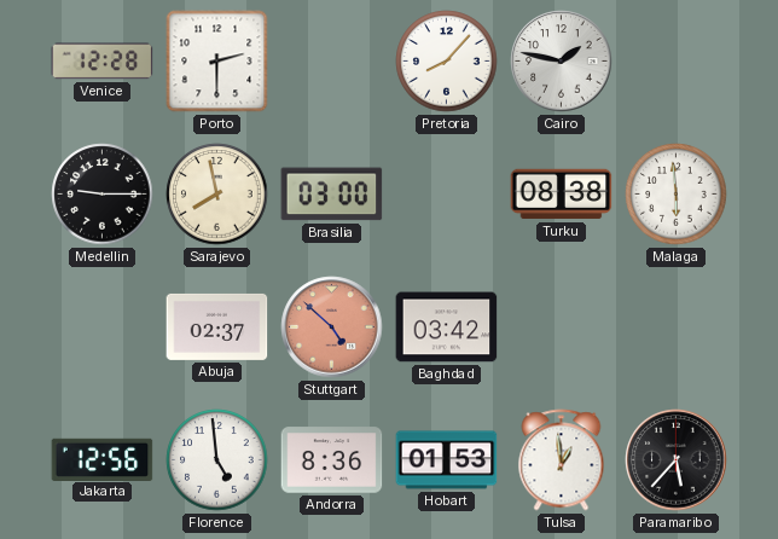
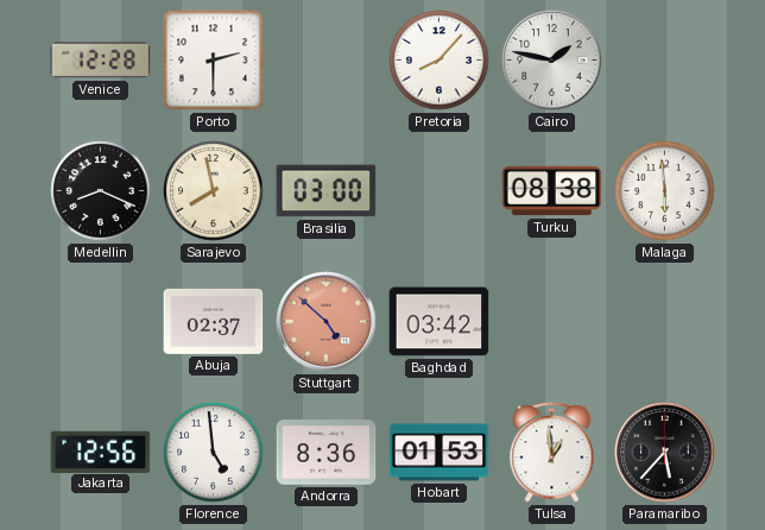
Medellin: 9:15 -> 8:19 (101, 191)
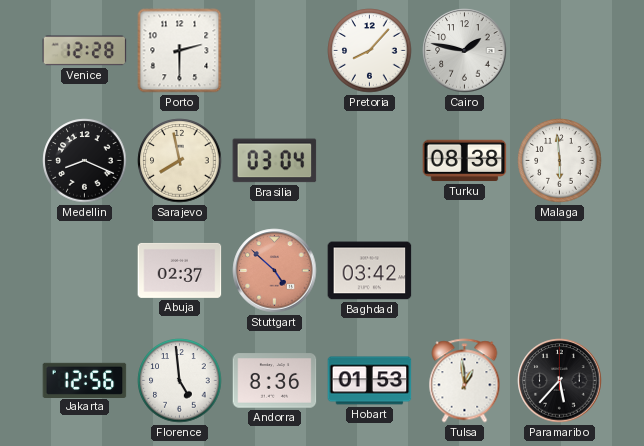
Brasilia: 03:00 -> 03:04 (275, 161)
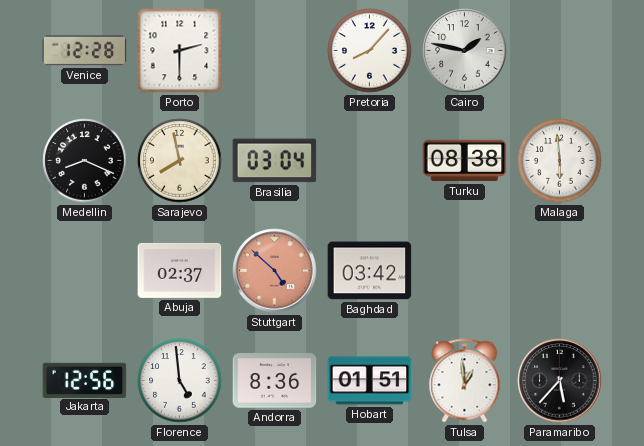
Hobart: 01:53 -> 01:51 (370, 381)
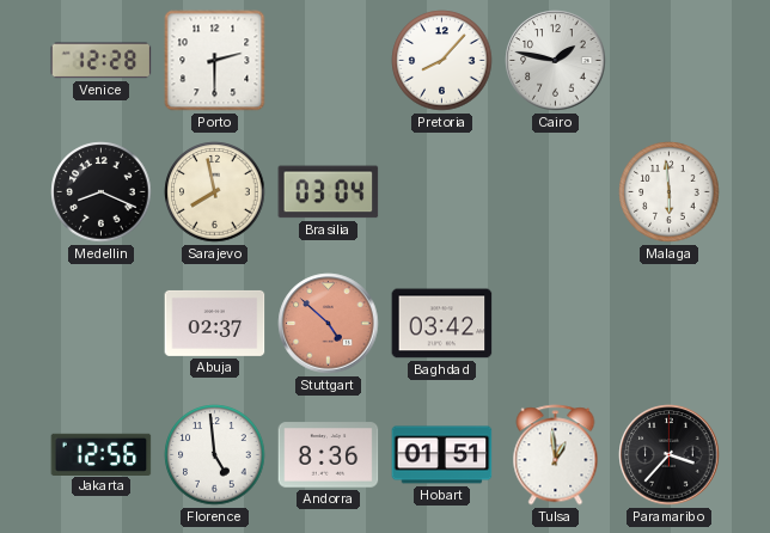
Turku: 08:38 -> none (465, 161)
Paramaribo: 5:37 -> 3:37 (670, 455)
